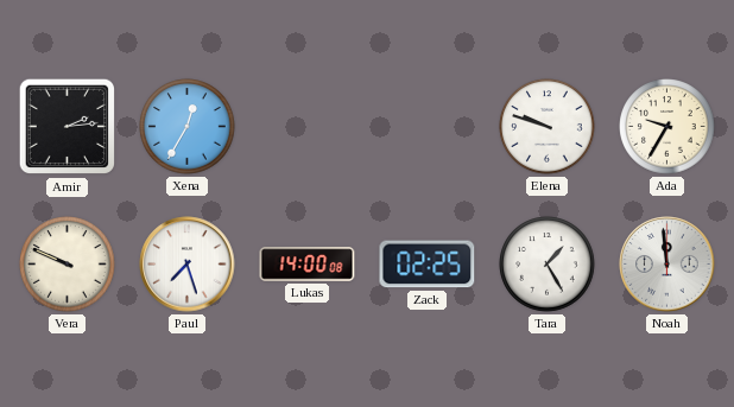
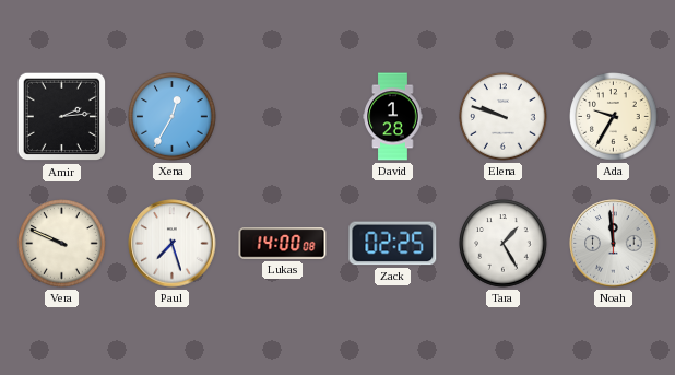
David: none -> 1:28 (393, 117)
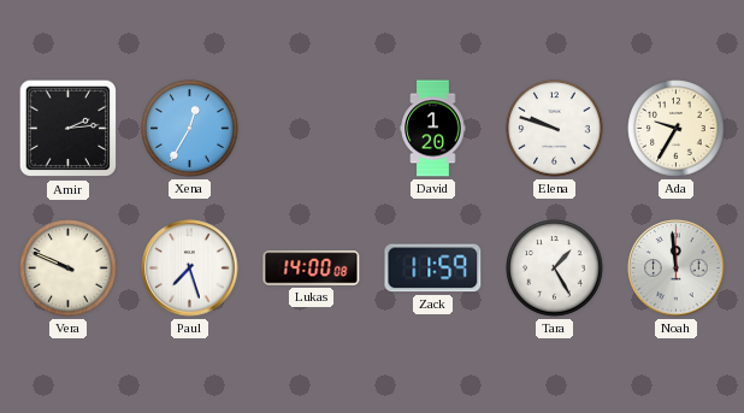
David: 1:28 -> 1:20 (433, 129)
Zack: 02:25 -> 11:59 (433, 269)
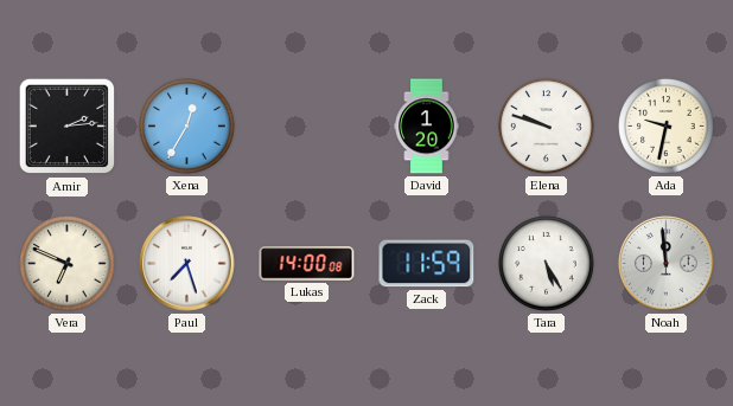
Ada: 9:35 -> 9:32 (667, 127)
Vera: 9:49 -> 6:49 (68, 264)
Tara: 1:25 -> 5:25 (547, 264)
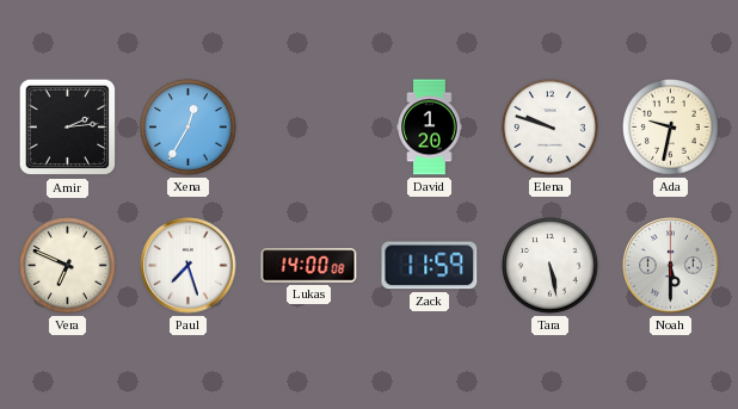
Tara: 5:25 -> 5:28 (551, 266)
Noah: 11:59 -> 5:30 (671, 266)
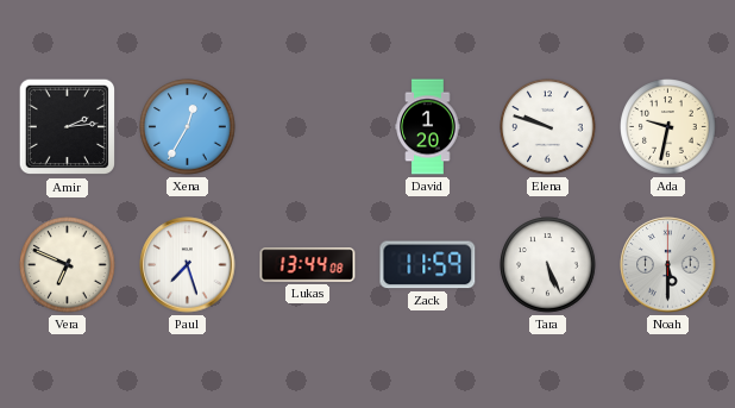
Lukas: 14:00 -> 13:44 (308, 265)
Tara: 5:28 -> 5:26 (548, 265)
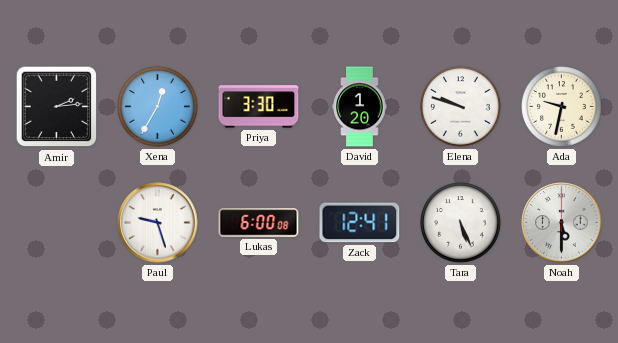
Priya: none -> 3:30 (259, 107)
Vera: 6:49 -> none (68, 265)
Paul: 7:27 -> 9:27 (158, 223)
Lukas: 13:44 -> 6:00 (259, 223)
Zack: 11:59 -> 12:41 (360, 223)
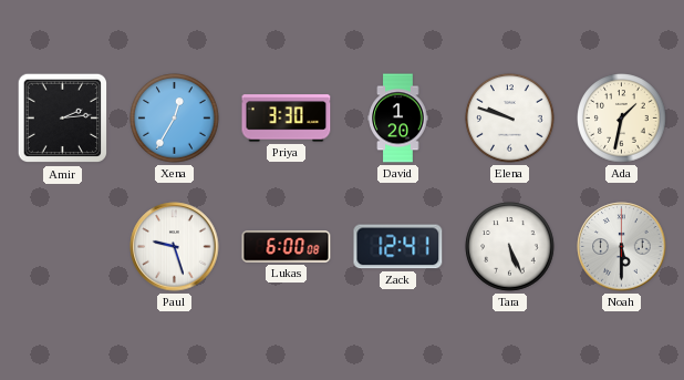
Ada: 9:32 -> 1:32 (622, 119)
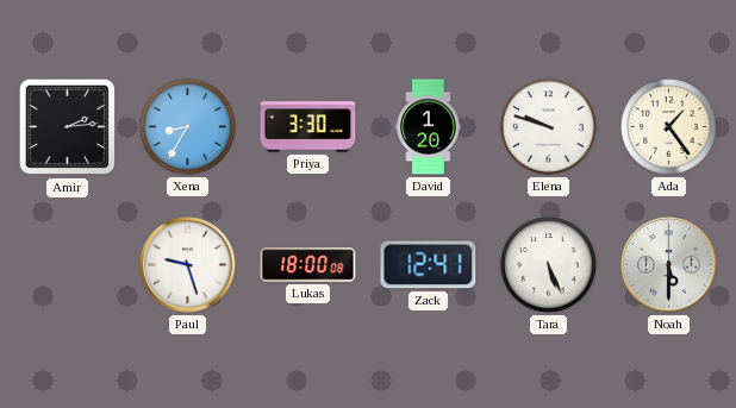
Xena: 12:35 -> 8:35 (188, 127)
Ada: 1:32 -> 1:24 (669, 127)
Lukas: 6:00 -> 18:00 (308, 265)
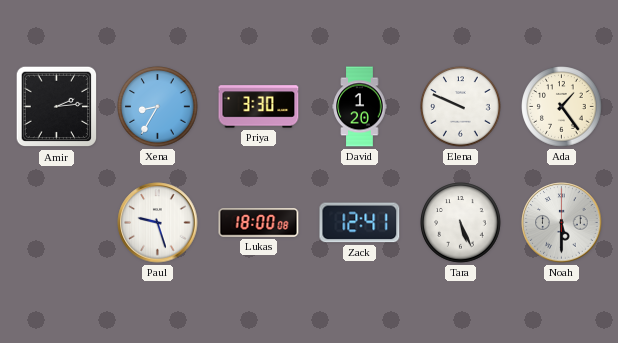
Elena: 9:48 -> 9:49 (461, 107)
